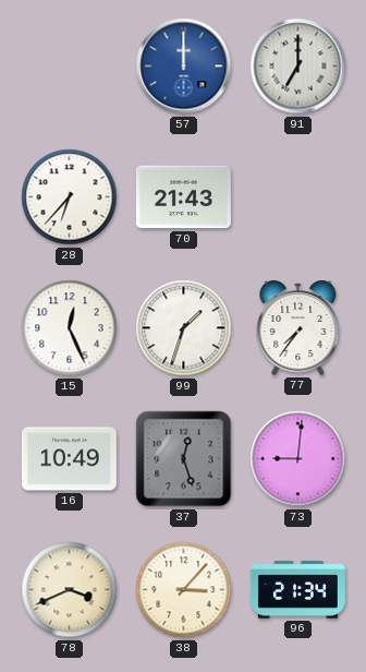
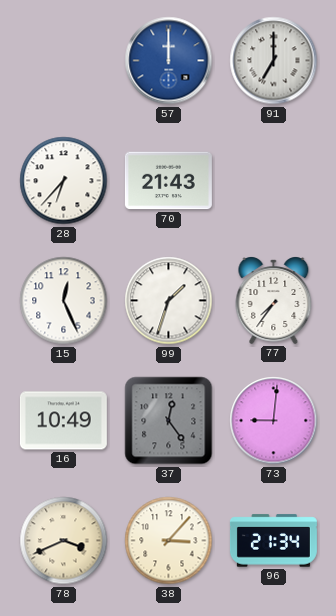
37: 12:27 -> 12:24 (169, 421)
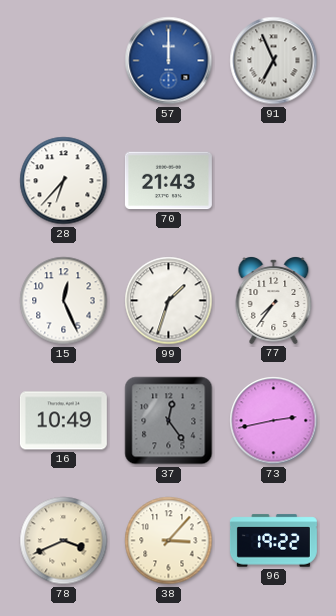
91: 7:00 -> 6:56 (274, 61)
73: 9:01 -> 2:43 (274, 421)
96: 21:34 -> 19:22 (273, 541)
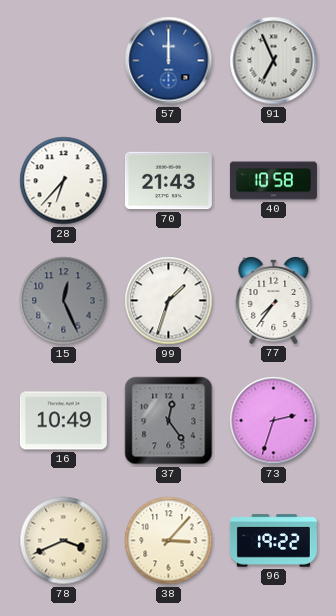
40: none -> 10:58 (273, 181)
15 dial: white -> grey (64, 301)
73: 2:43 -> 2:33 (274, 421)
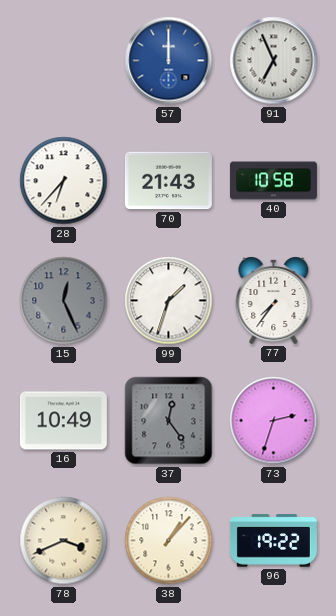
38: 3:07 -> 1:07 (169, 541)
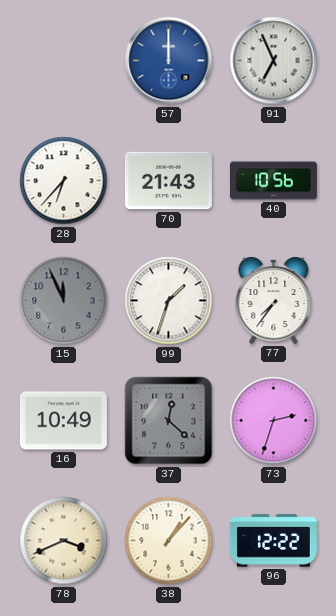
40: 10:58 -> 10:56 (273, 181)
15: 12:26 -> 11:56 (64, 301)
37: 12:24 -> 12:22 (169, 421)
96: 19:22 -> 12:22 (273, 541)
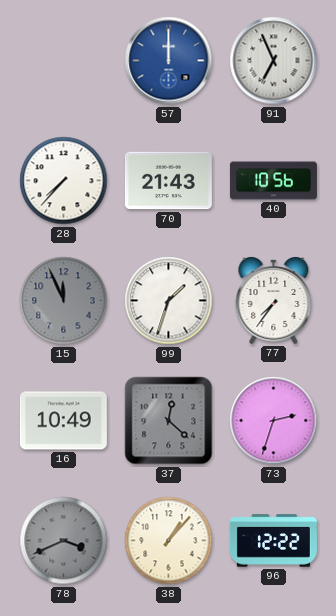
28: 6:37 -> 7:37 (64, 181)
78 dial: cream -> grey (64, 541)
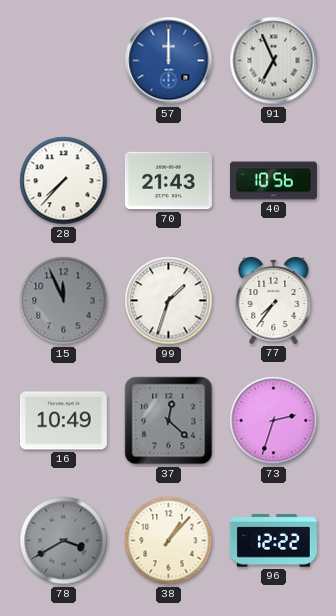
78: 3:41 -> 3:40 (64, 541)
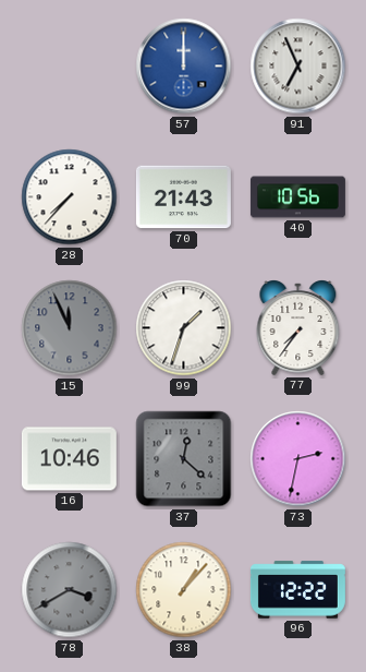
16: 10:49 -> 10:46 (69, 459)
73: 2:33 -> 2:32 (298, 459)
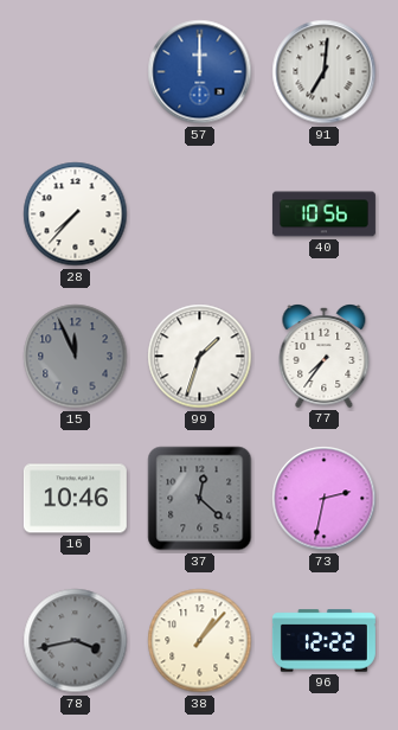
91: 6:56 -> 7:01 (325, 72)
70: 21:43 -> none (183, 197)
78: 3:40 -> 3:43 (76, 641)
